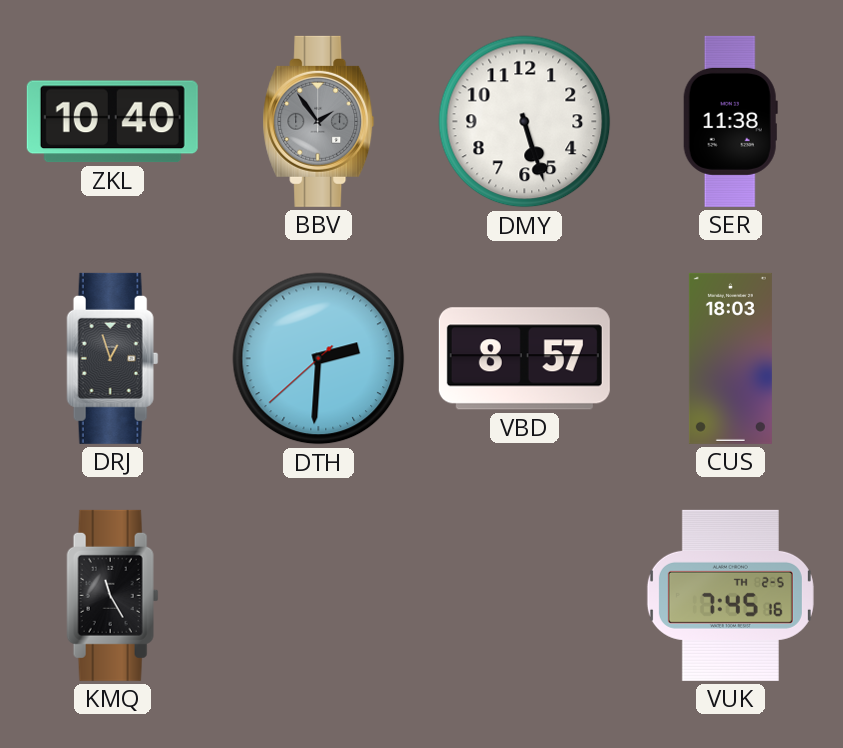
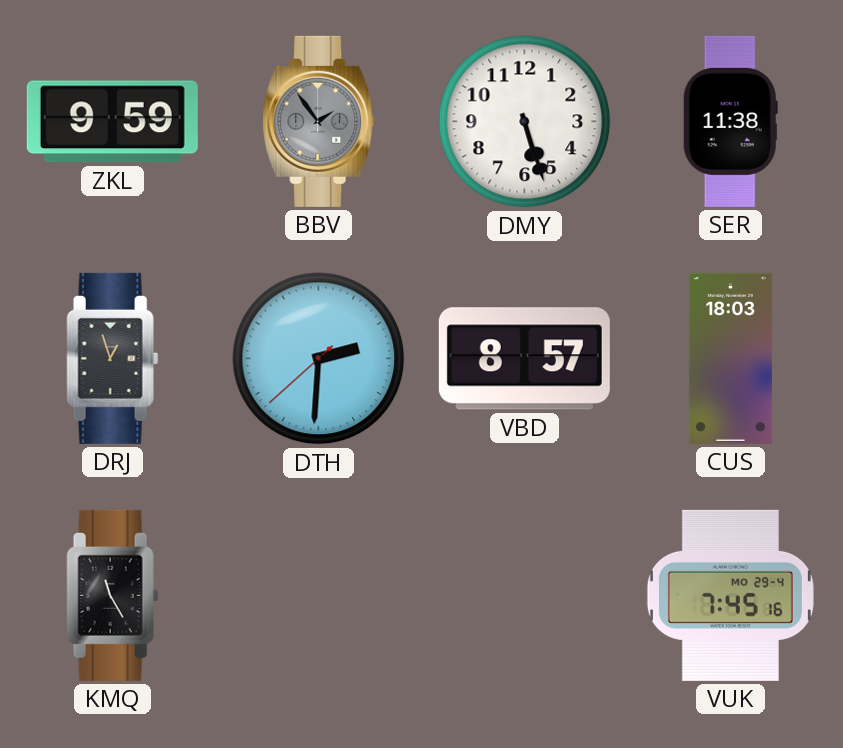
ZKL: 10:40 -> 9:59 (112, 122)
VUK date: TH 2-5 -> MO 29-4 (730, 595)
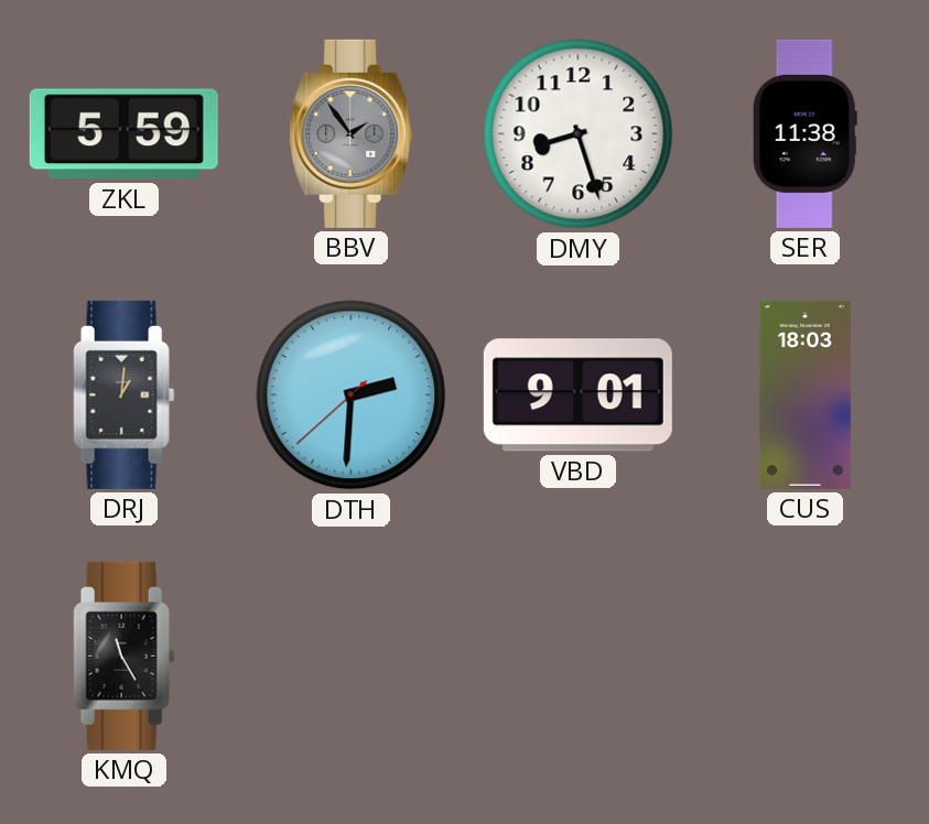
ZKL: 9:59 -> 5:59 (123, 134)
DMY: 5:27 -> 8:27 (579, 134)
DRJ: 12:57 -> 1:01 (125, 394)
VBD: 8:57 -> 9:01 (577, 395)
VUK: 7:45 -> none (730, 595)
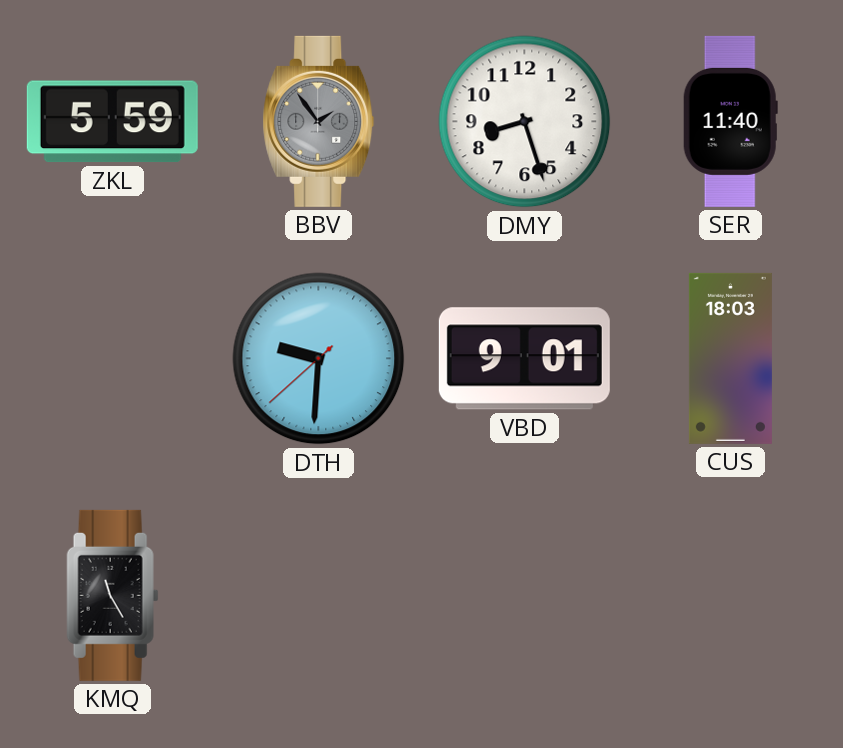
SER: 11:38 -> 11:40 (730, 121)
DRJ: 1:01 -> none (125, 394)
DTH: 2:30 -> 9:30 (319, 359)
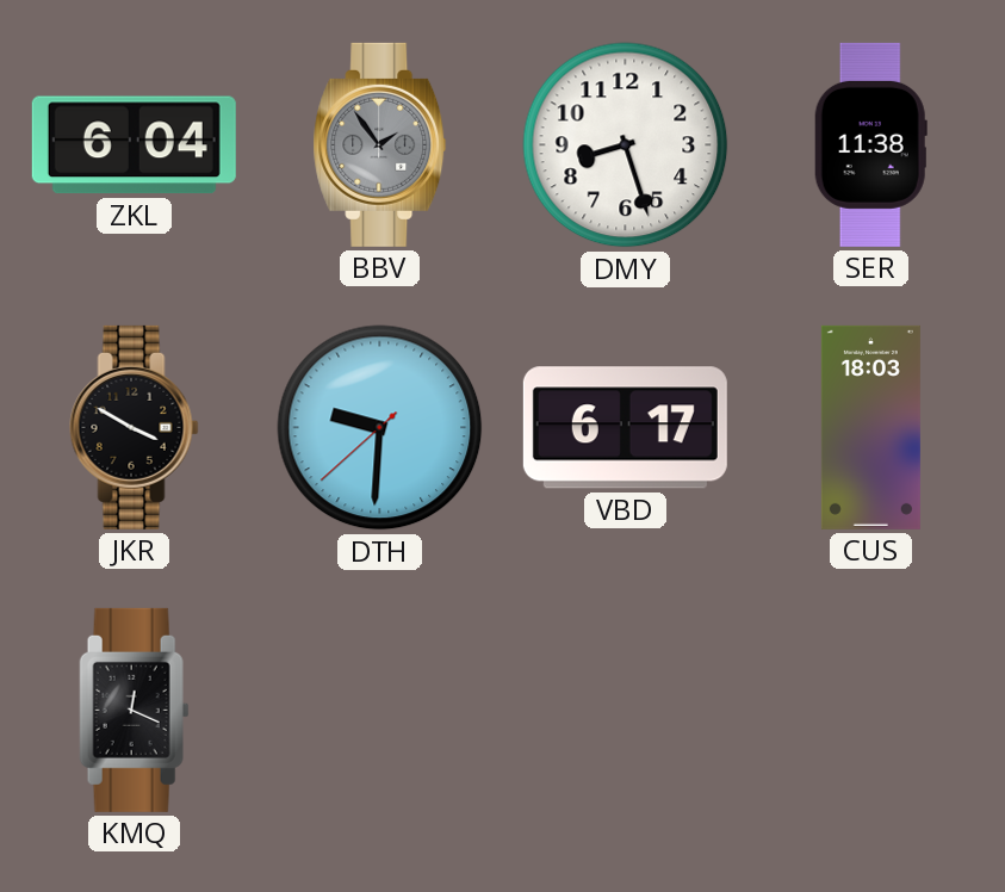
ZKL: 5:59 -> 6:04 (134, 145)
SER: 11:40 -> 11:38 (870, 144)
JKR: none -> 3:50 (135, 427)
VBD: 9:01 -> 6:17 (625, 428)
KMQ: 11:25 -> 12:19 (135, 710)
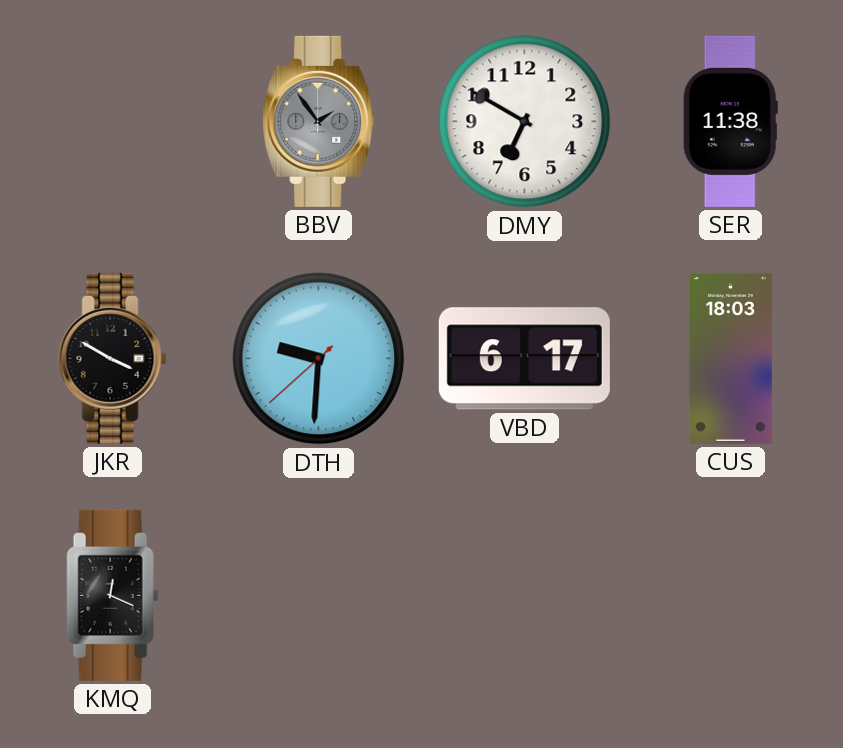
ZKL: 6:04 -> none (134, 145)
DMY: 8:27 -> 6:50 (525, 122)
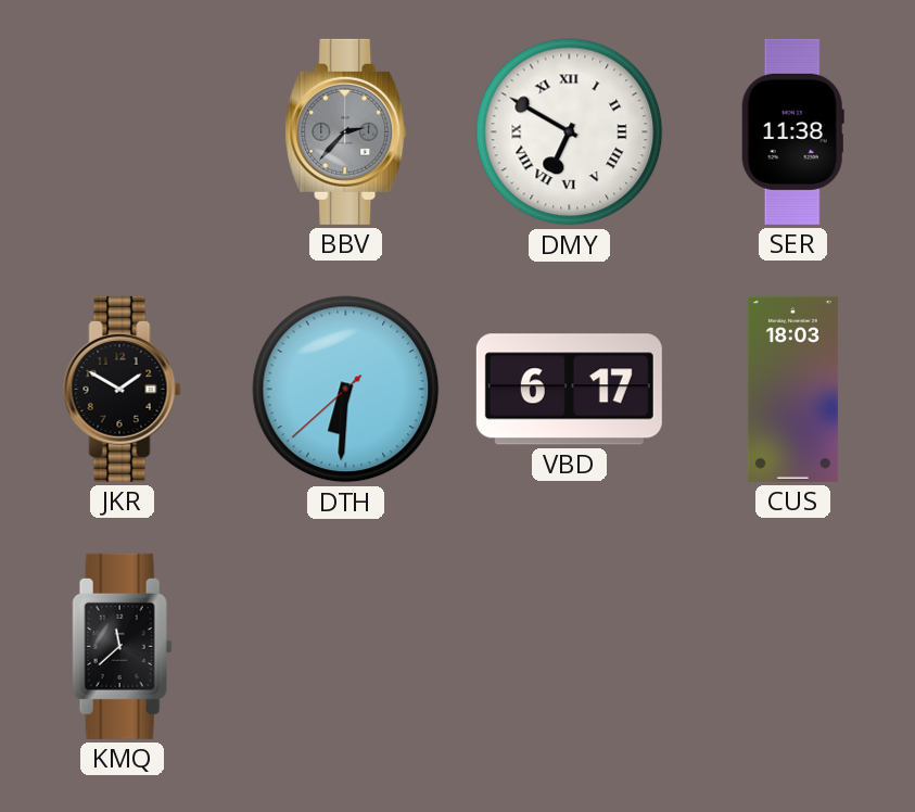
BBV: 1:54 -> 2:37 (346, 131)
DMY numerals: Arabic -> Roman (570, 132)
JKR: 3:50 -> 1:50 (123, 389)
DTH: 9:30 -> 6:30 (346, 390)
KMQ: 12:19 -> 11:38 (123, 646)
